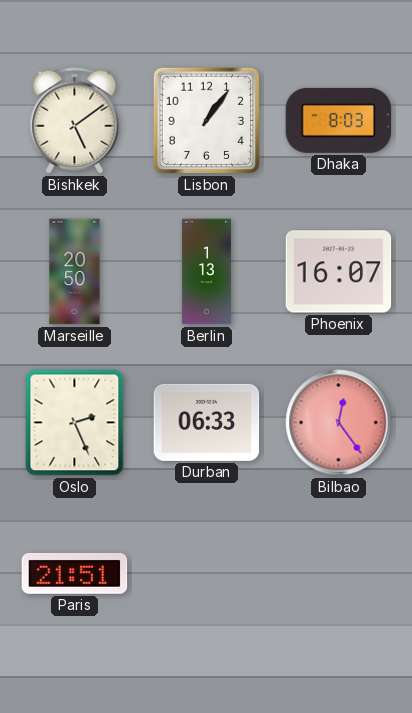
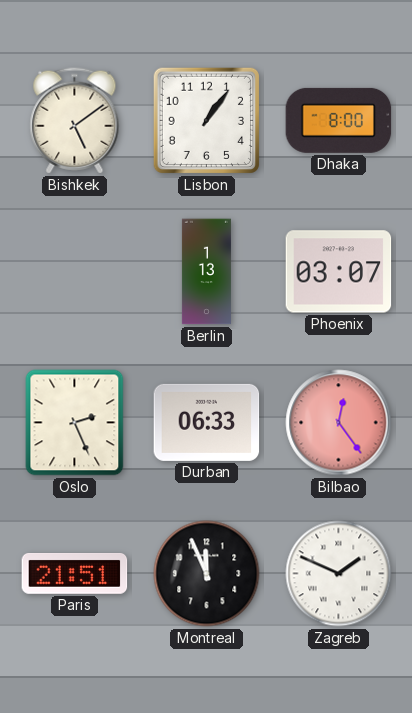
Dhaka: 8:03 -> 8:00 (339, 120)
Marseille: 20:50 -> none (75, 272)
Phoenix: 16:07 -> 03:07 (339, 272)
Montreal: none -> 11:56 (207, 574)
Zagreb: none -> 1:49 (339, 574)
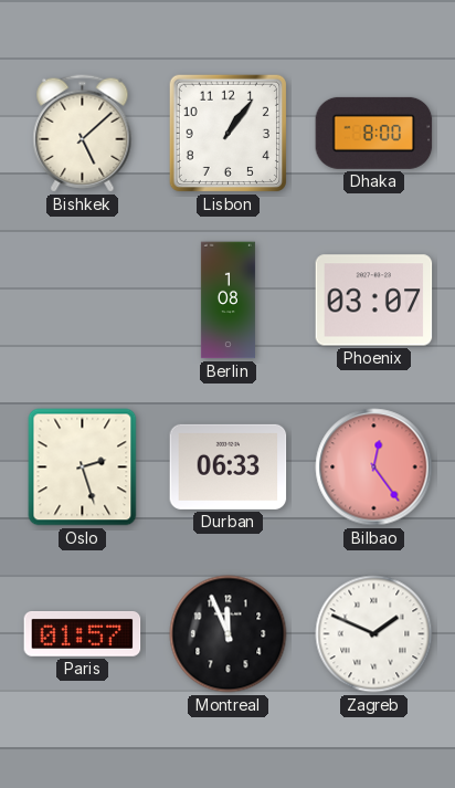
Bishkek: 5:09 -> 5:08 (83, 134)
Berlin: 1:13 -> 1:08 (227, 301)
Oslo: 2:26 -> 2:27 (83, 467)
Paris: 21:51 -> 01:57 (83, 634)
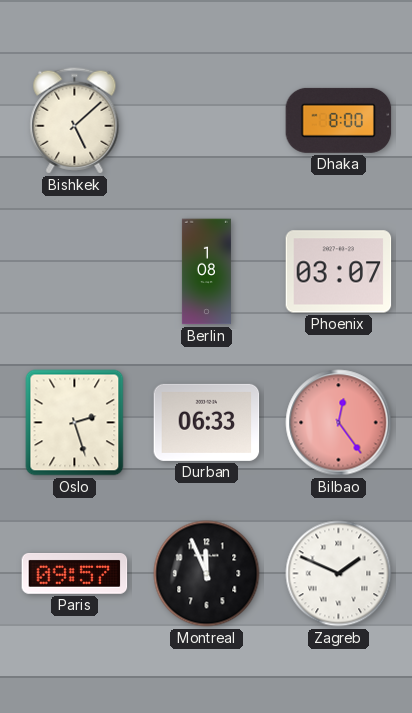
Lisbon: 1:06 -> none (227, 133)
Paris: 01:57 -> 09:57 (75, 574)
